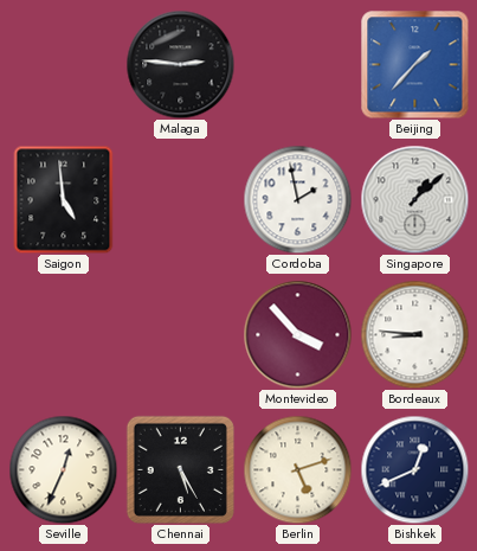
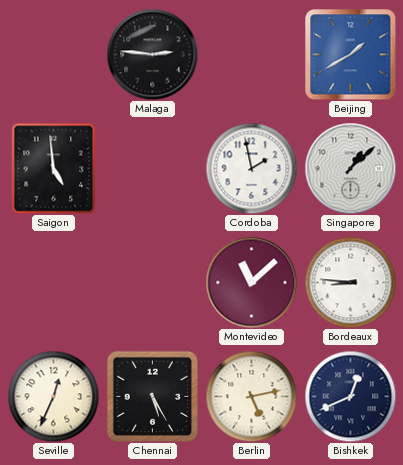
Beijing: 1:37 -> 1:40 (350, 54)
Montevideo: 3:53 -> 11:08 (251, 282)
Berlin: 5:12 -> 5:13 (251, 396)
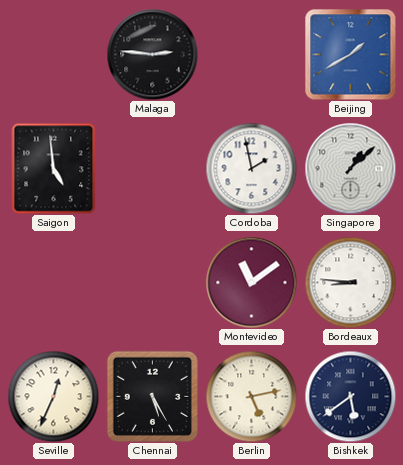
Montevideo: 11:08 -> 11:09 (251, 282)
Bishkek: 12:41 -> 5:39 (350, 396)
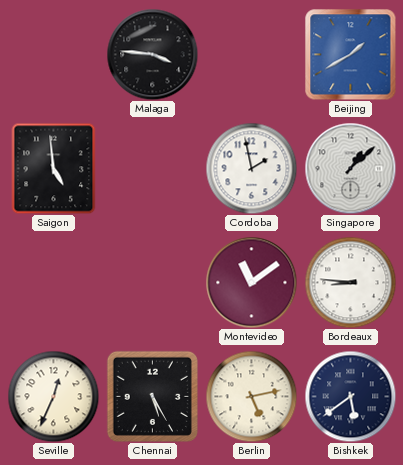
Malaga: 2:46 -> 3:46 (152, 54)
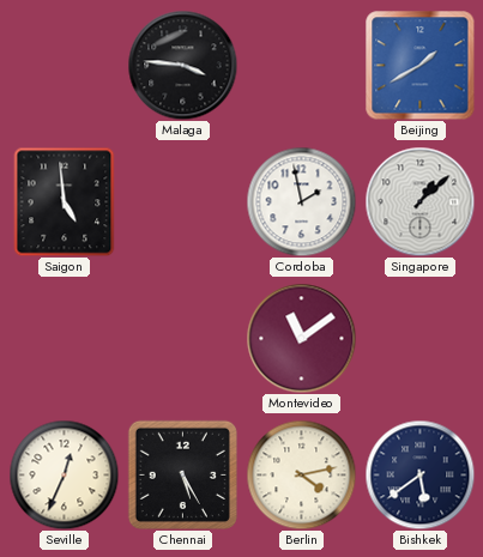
Bordeaux: 8:46 -> none (350, 282)
Berlin: 5:13 -> 4:13 (301, 474)
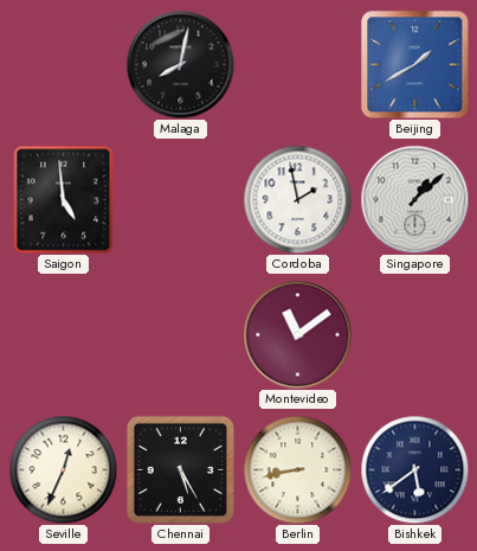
Malaga: 3:46 -> 8:02 (180, 64)
Berlin: 4:13 -> 8:43 (297, 469)
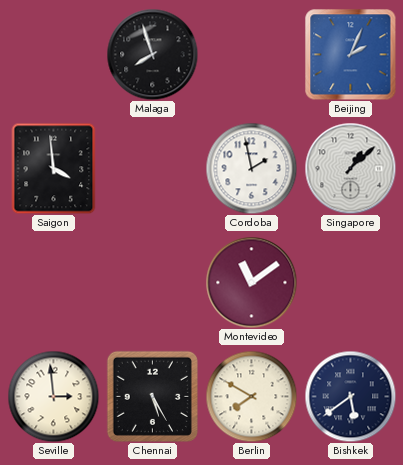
Malaga: 8:02 -> 7:57 (152, 54)
Beijing: 1:40 -> 2:04 (350, 54)
Saigon: 4:59 -> 3:59 (54, 168)
Seville: 12:34 -> 2:59 (53, 396)
Berlin: 8:43 -> 7:50 (251, 396)
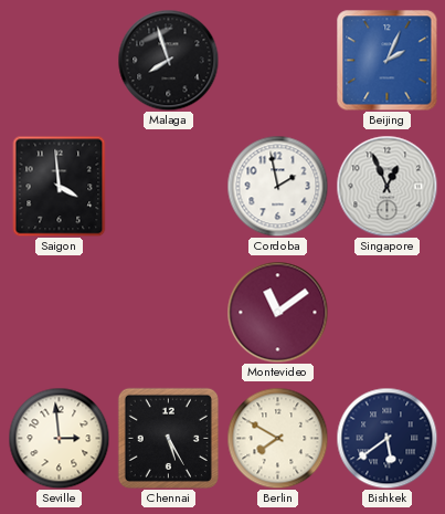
Singapore: 1:08 -> 12:56 (386, 186)
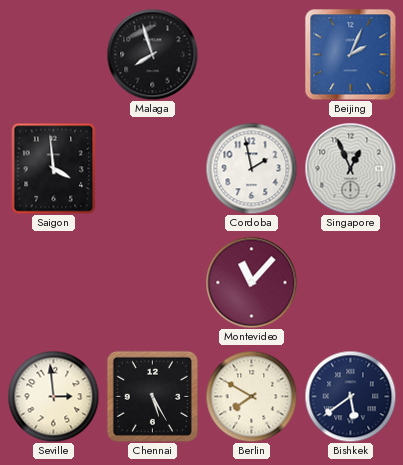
Montevideo: 11:09 -> 11:07 (251, 282)
